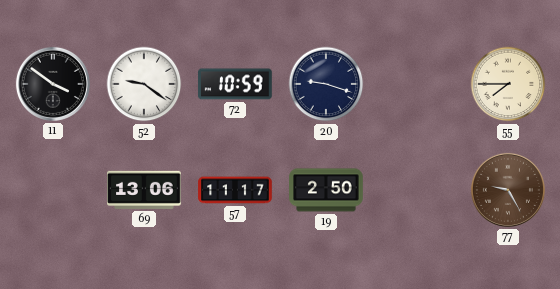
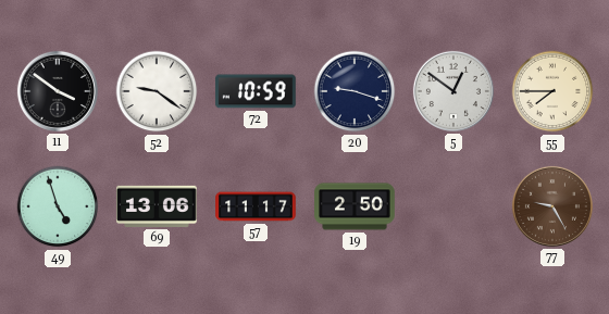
5: none -> 12:51 (453, 91)
49: none -> 4:57 (58, 206)
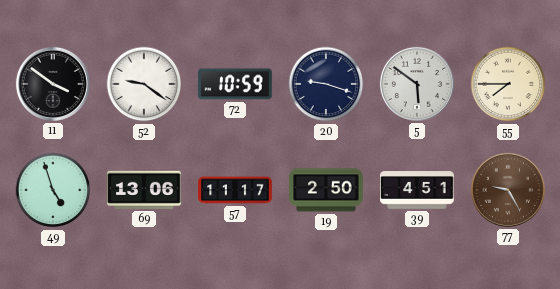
5: 12:51 -> 5:51 (417, 84)
39: none -> 4:51 (417, 190)
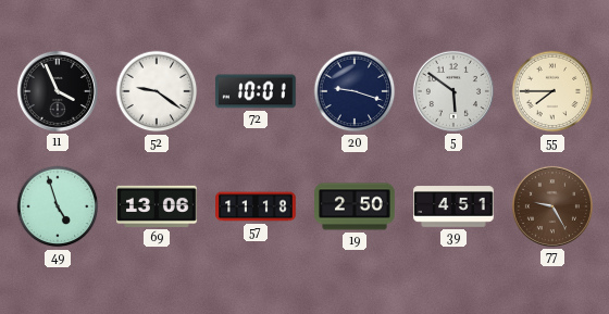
11: 3:51 -> 3:56 (58, 91)
72: 10:59 -> 10:01 (256, 91)
57: 11:17 -> 11:18 (256, 206)
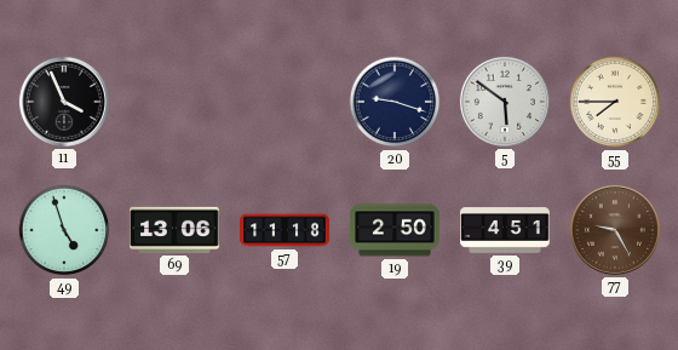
52: 9:21 -> none (157, 91)
72: 10:01 -> none (256, 91)
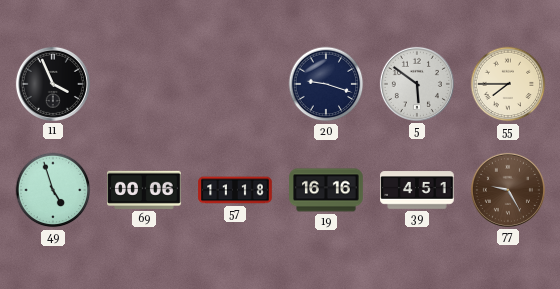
69: 13:06 -> 00:06 (144, 190)
19: 2:50 -> 16:16 (326, 190)
